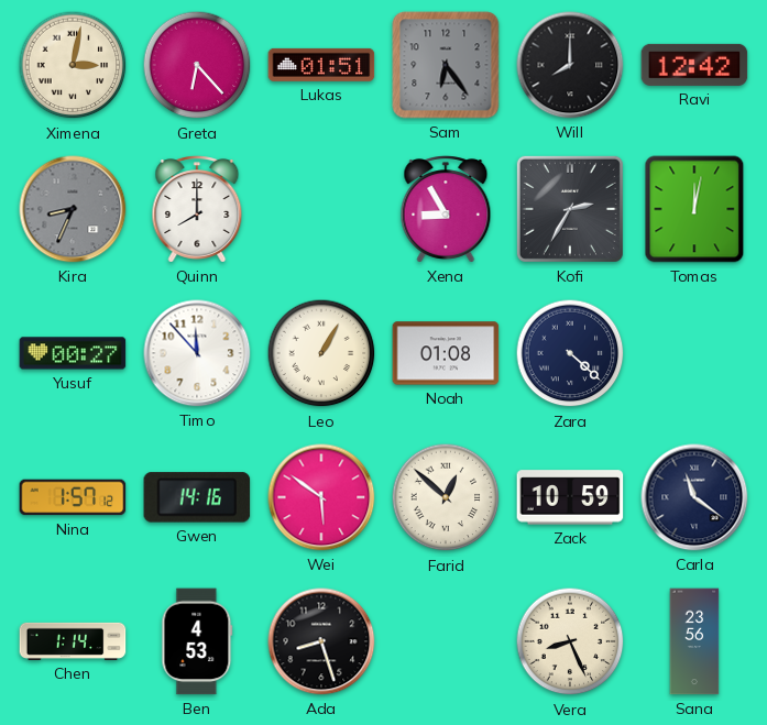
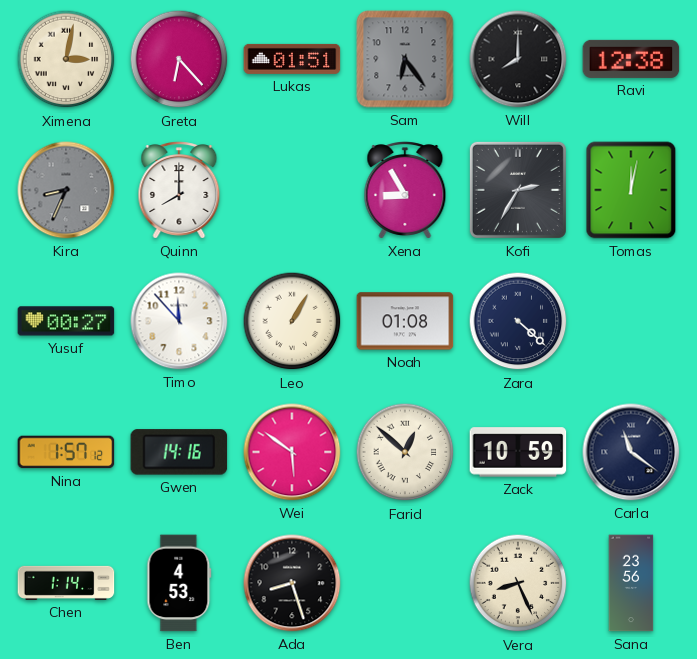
Ravi: 12:42 -> 12:38 (631, 59)
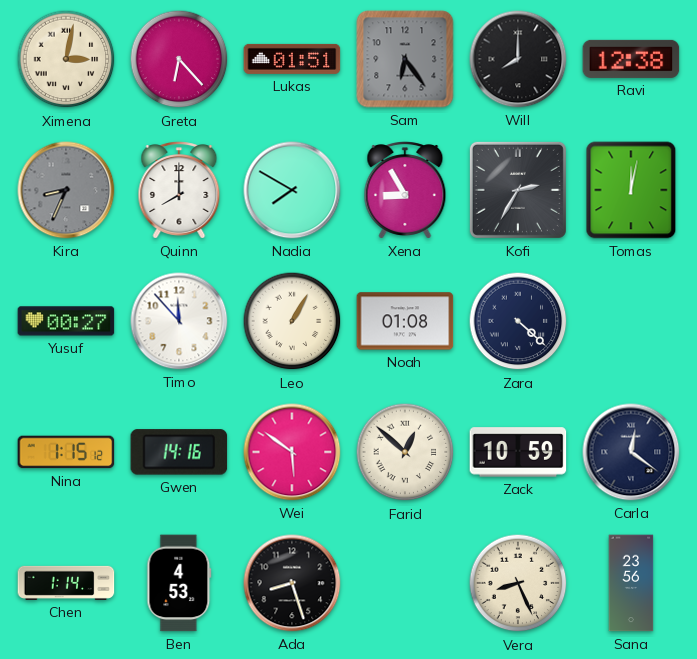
Nadia: none -> 7:50 (292, 190)
Nina: 1:57 -> 1:15 (66, 452)
Carla: 11:21 -> 12:21 (631, 452)
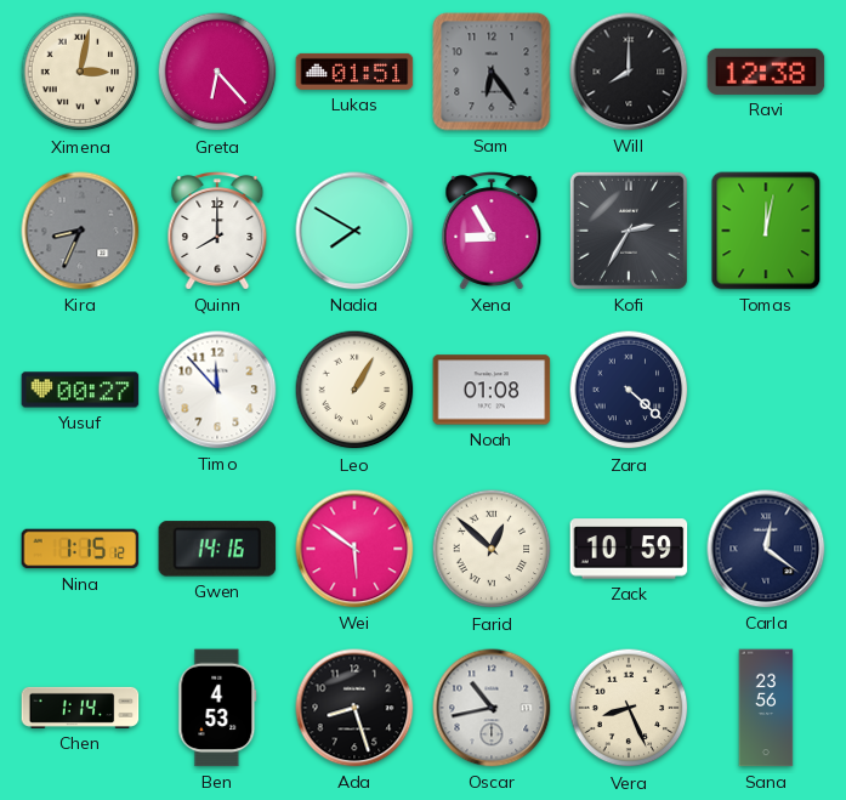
Oscar: none -> 10:43 (492, 708)
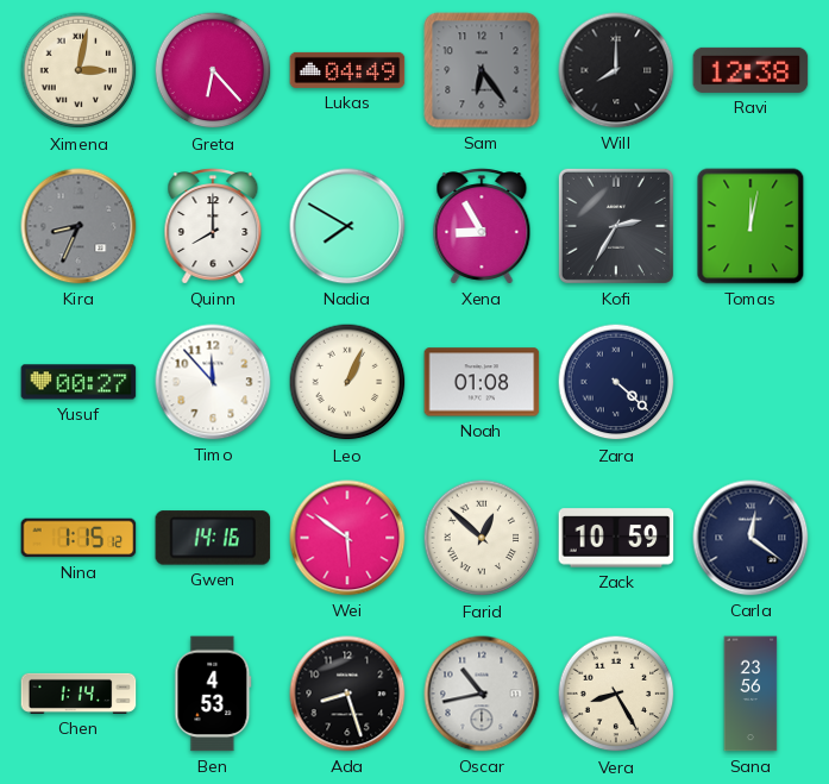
Lukas: 01:51 -> 04:49 (347, 70)
Leo: 1:05 -> 1:04 (347, 382)
Vera: 8:26 -> 8:25 (616, 694)
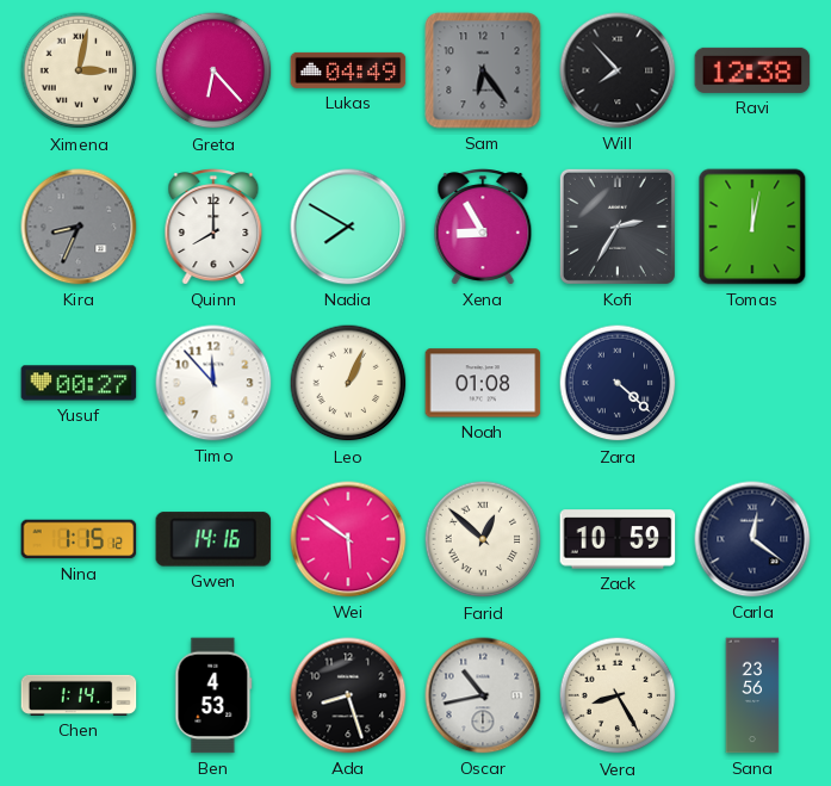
Will: 8:00 -> 7:53 (618, 70)
